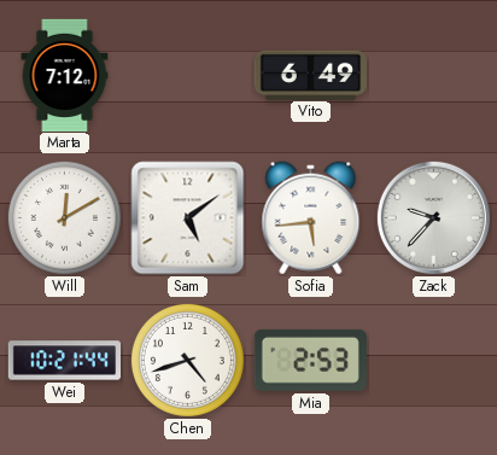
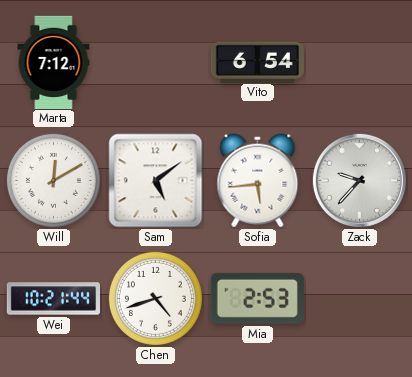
Vito: 6:49 -> 6:54 (257, 62)
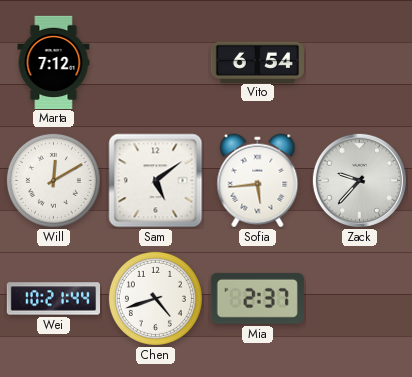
Mia: 2:53 -> 2:37 (257, 298)
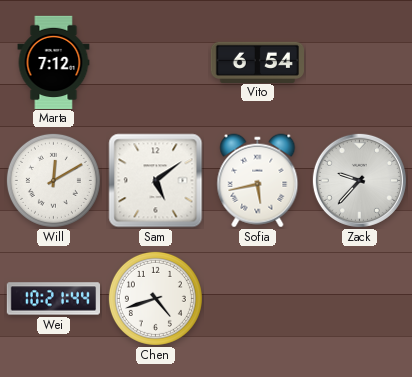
Sofia: 5:44 -> 5:43 (258, 181)
Mia: 2:37 -> none (257, 298)
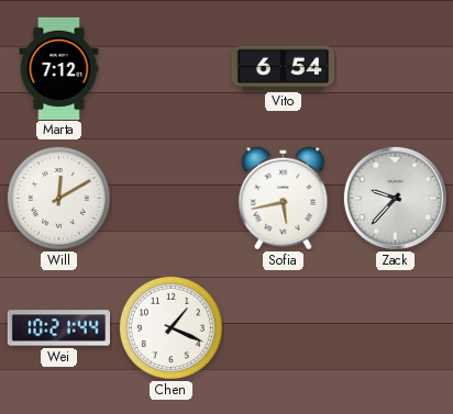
Sam: 5:09 -> none (156, 181)
Chen: 4:42 -> 1:19 (170, 327)
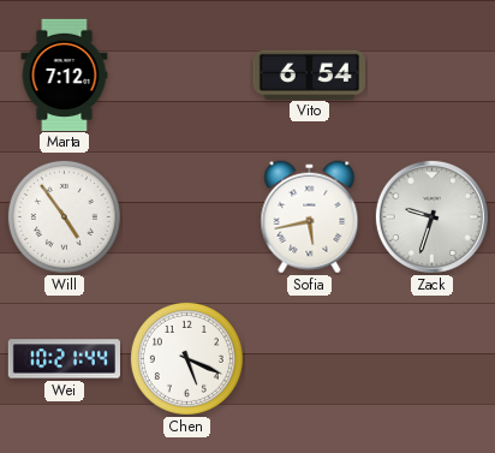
Will: 12:10 -> 4:54 (64, 216)
Zack: 9:37 -> 9:33 (431, 216)
Chen: 1:19 -> 5:19 (186, 358)
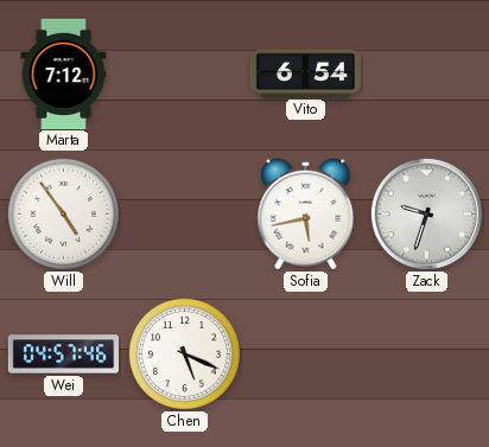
Wei: 10:21 -> 04:57 (63, 355)
